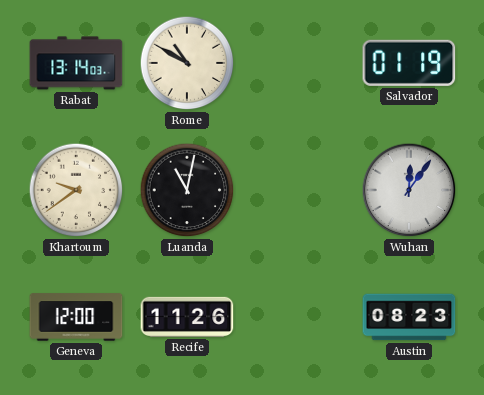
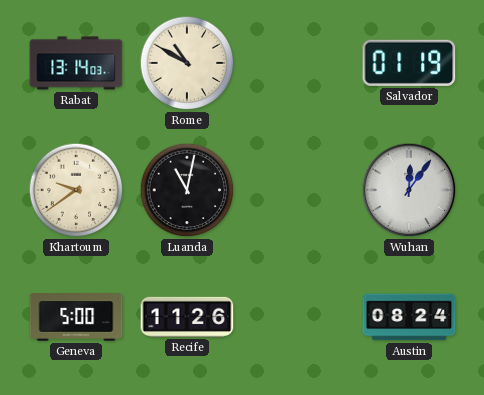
Geneva: 12:00 -> 5:00 (76, 317)
Austin: 08:23 -> 08:24 (409, 317)
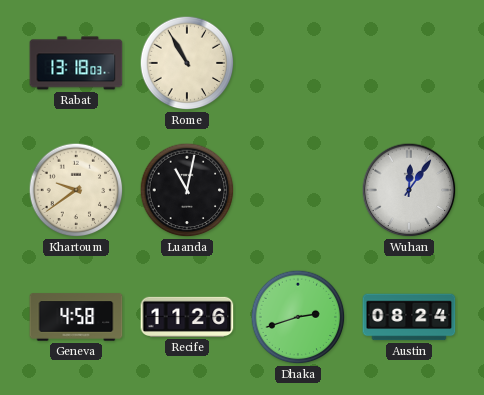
Rabat: 13:14 -> 13:18 (76, 63)
Rome: 10:50 -> 10:55 (187, 63)
Salvador: 01:19 -> none (409, 63)
Geneva: 5:00 -> 4:58 (76, 317)
Dhaka: none -> 2:42 (298, 317)
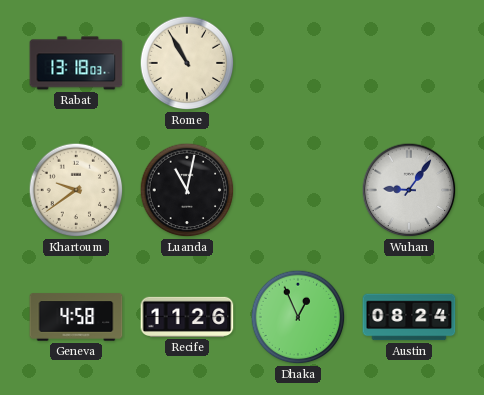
Wuhan: 12:06 -> 9:06 (409, 190)
Dhaka: 2:42 -> 12:56 (298, 317)
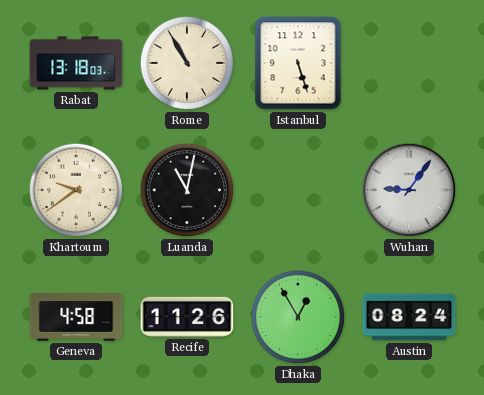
Istanbul: none -> 5:27 (298, 63)
Dhaka: 12:56 -> 12:55 (298, 317)
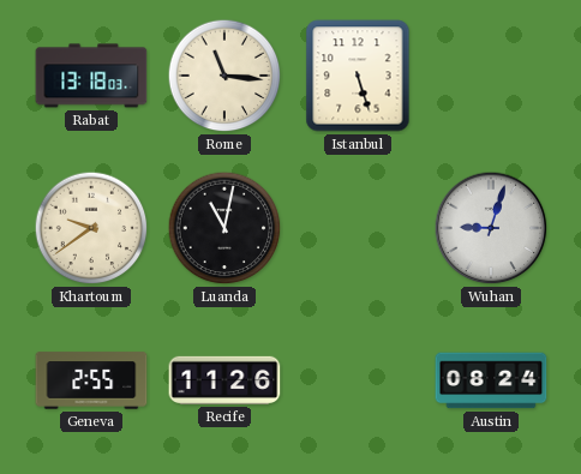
Rome: 10:55 -> 11:16 (224, 76)
Wuhan: 9:06 -> 9:03 (491, 228)
Geneva: 4:58 -> 2:55 (91, 380)
Dhaka: 12:55 -> none (298, 317)
